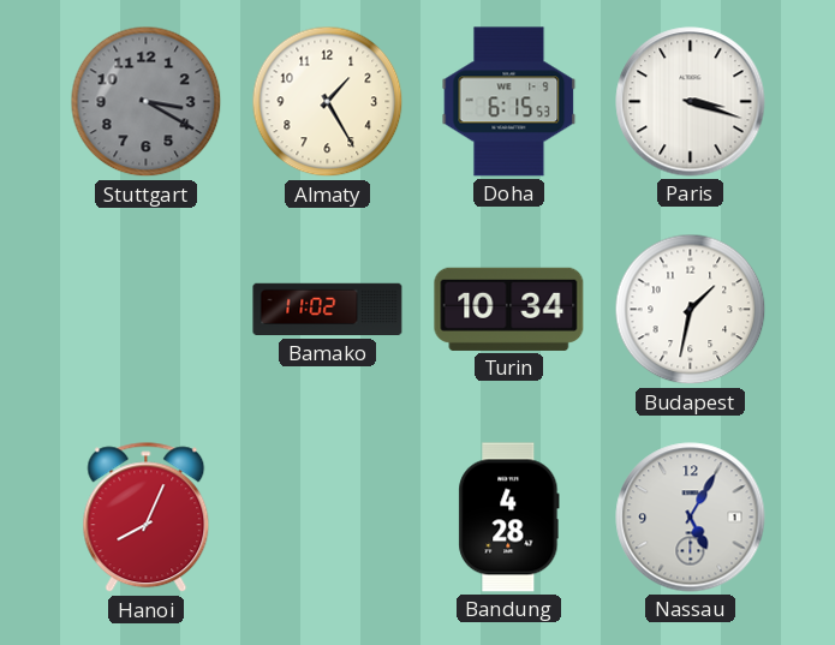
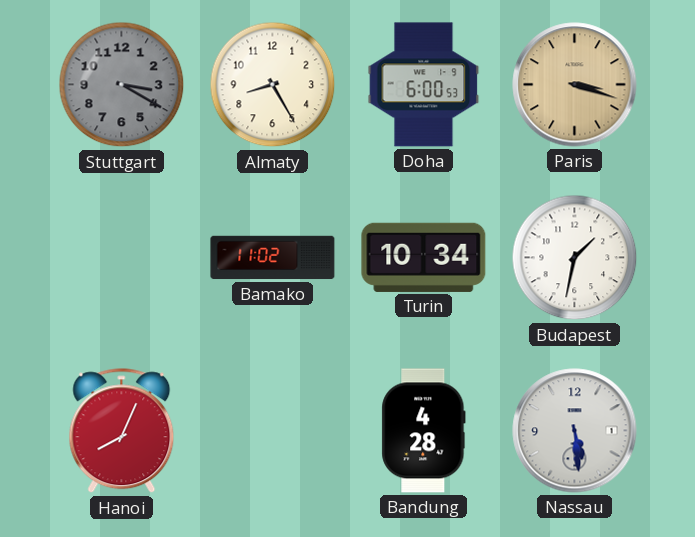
Almaty: 1:25 -> 8:25 (273, 85)
Doha: 6:15 -> 6:00 (424, 85)
Paris dial: white -> champagne (575, 85)
Nassau: 5:05 -> 5:29 (575, 431)
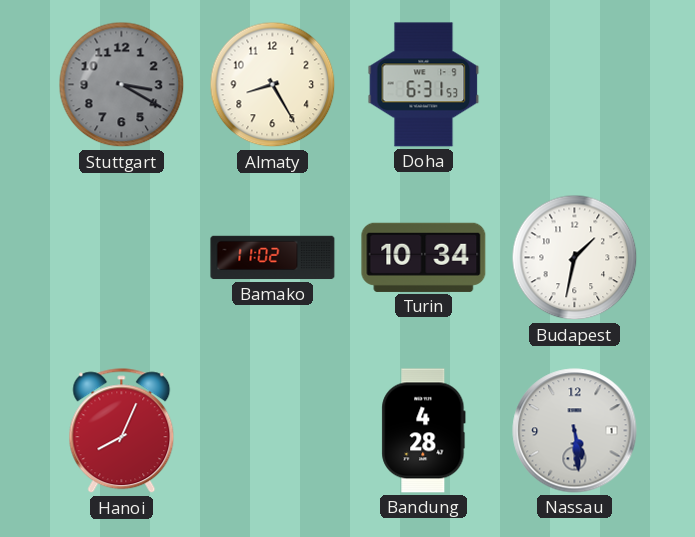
Doha: 6:00 -> 6:31 (424, 85)
Paris: 3:18 -> none (575, 85)
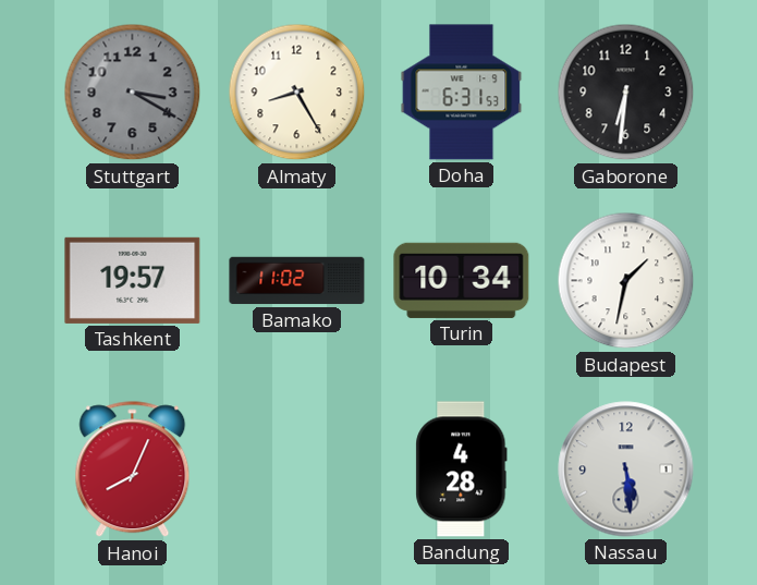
Gaborone: none -> 6:31 (626, 93)
Tashkent: none -> 19:57 (133, 280)
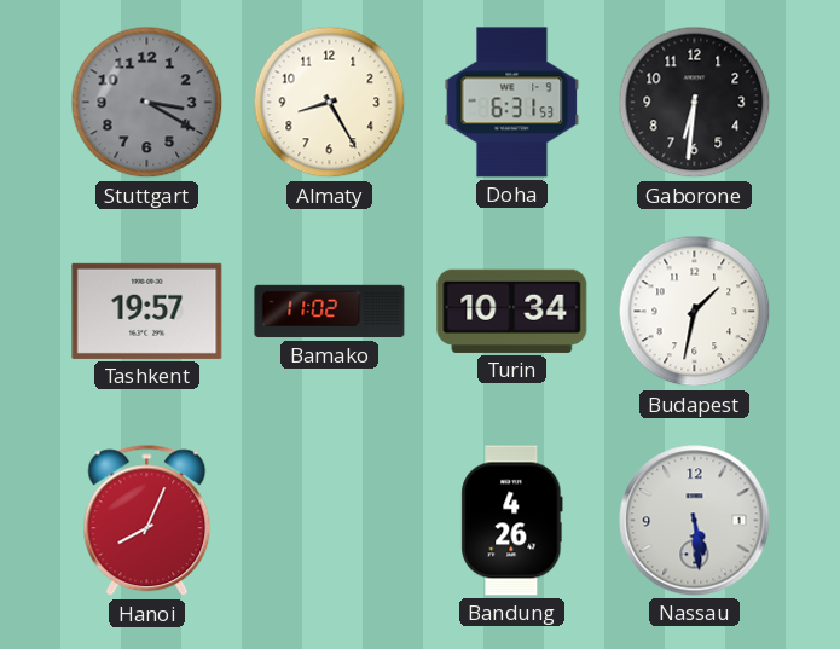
Bandung: 4:28 -> 4:26 (512, 521)
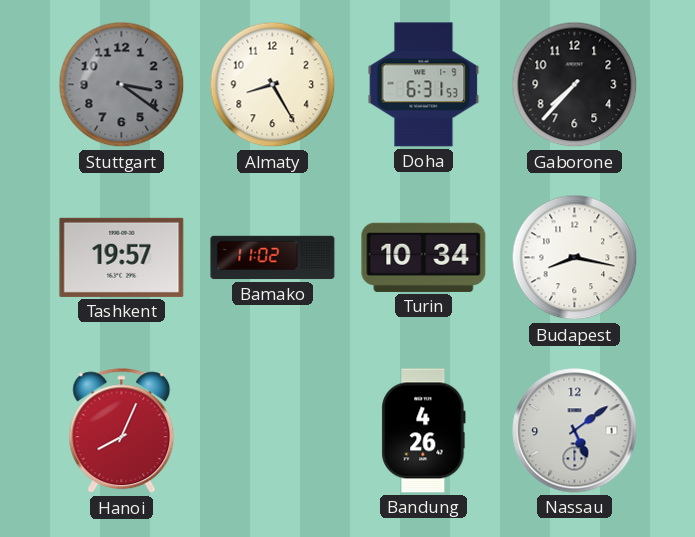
Stuttgart: 3:20 -> 3:21 (122, 85)
Gaborone: 6:31 -> 7:37 (575, 85)
Budapest: 1:32 -> 8:17 (575, 258)
Nassau: 5:29 -> 5:09 (575, 431)
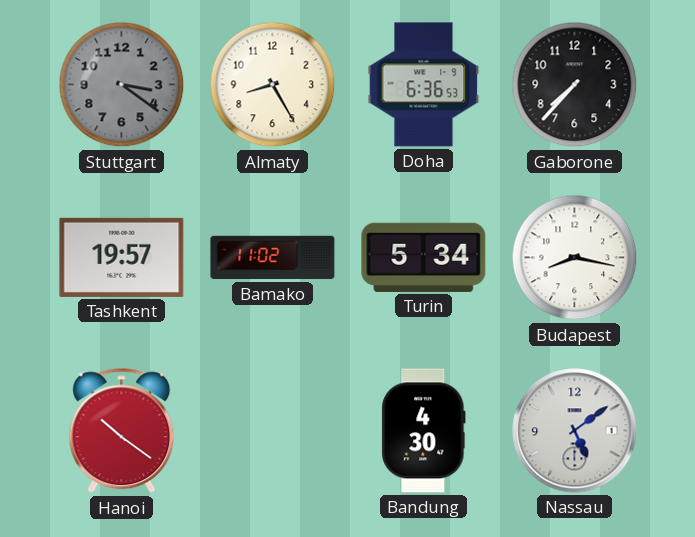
Doha: 6:31 -> 6:36 (424, 85)
Turin: 10:34 -> 5:34 (424, 257)
Hanoi: 8:04 -> 10:21 (122, 431)
Bandung: 4:26 -> 4:30 (424, 431)
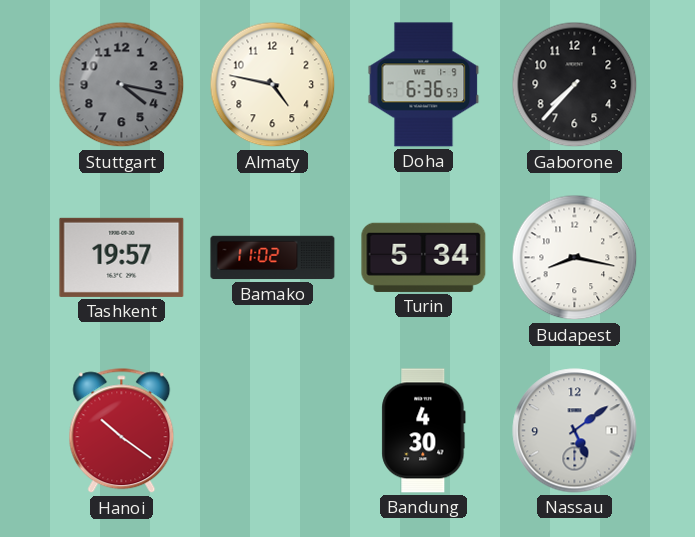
Stuttgart: 3:21 -> 4:17 (122, 85)
Almaty: 8:25 -> 4:47 (273, 85)
